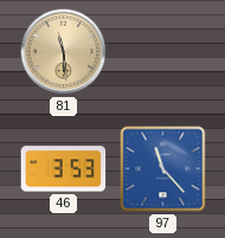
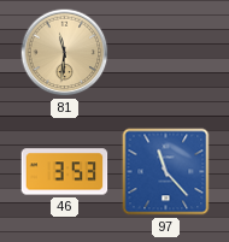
81: 11:29 -> 11:31 (65, 53)
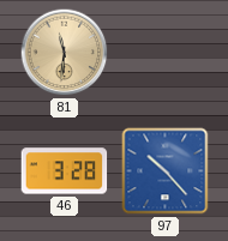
46: 3:53 -> 3:28 (65, 171)
97: 11:23 -> 10:23 (166, 171)
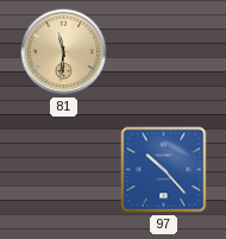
46: 3:28 -> none (65, 171)
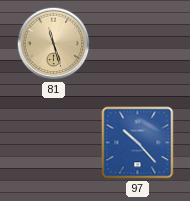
81: 11:31 -> 11:27 (54, 44)
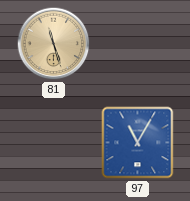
97: 10:23 -> 11:05 (138, 143)
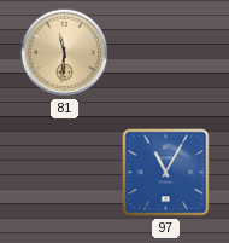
81: 11:27 -> 11:31 (65, 53)
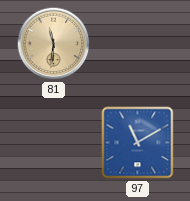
97: 11:05 -> 11:10 (138, 143)
